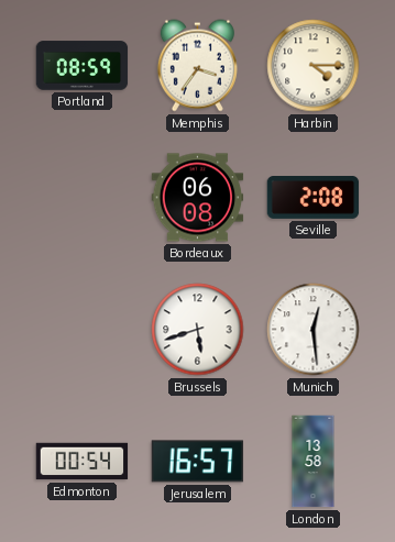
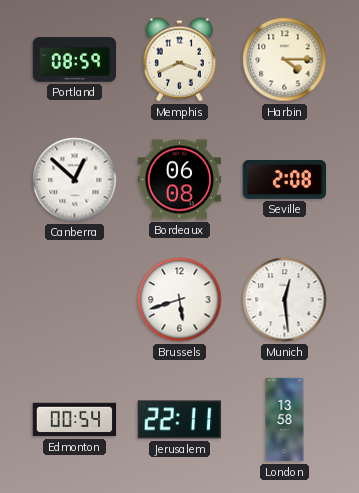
Memphis: 3:36 -> 3:41 (179, 60)
Canberra: none -> 12:52 (75, 180)
Jerusalem: 16:57 -> 22:11 (180, 420)
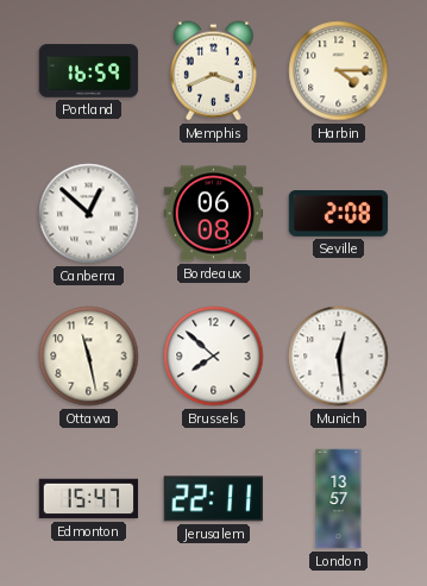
Portland: 08:59 -> 16:59 (89, 71)
Ottawa: none -> 11:28 (89, 357)
Brussels: 5:42 -> 7:52 (214, 357)
Edmonton: 00:54 -> 15:47 (89, 499)
London: 13:58 -> 13:57 (339, 499)
